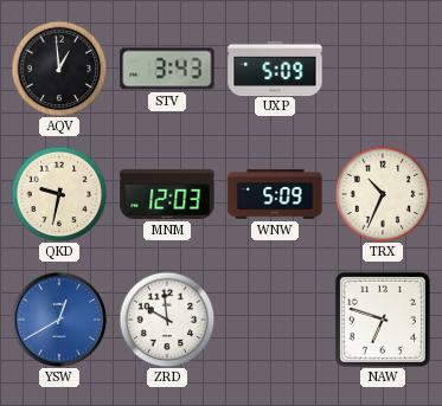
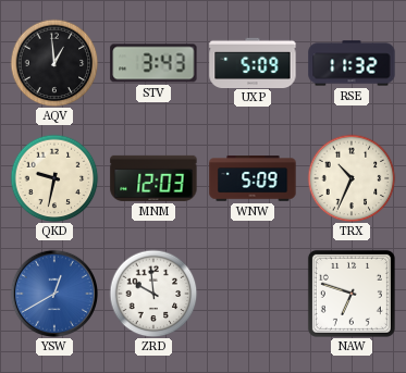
RSE: none -> 11:32 (352, 63)
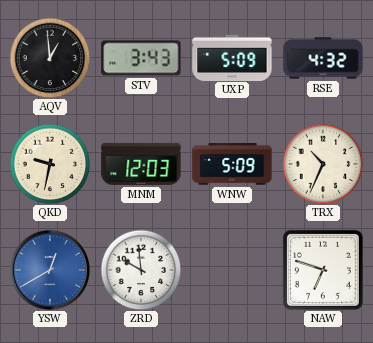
RSE: 11:32 -> 4:32 (323, 58)
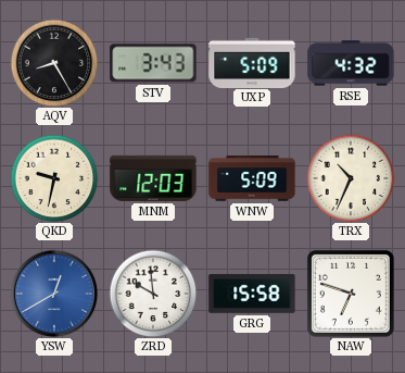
AQV: 12:59 -> 8:25 (54, 63)
GRG: none -> 15:58 (252, 294)
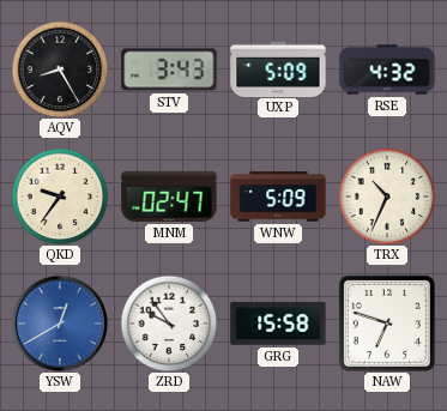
QKD: 9:32 -> 9:36 (60, 197)
MNM: 12:03 -> 02:47 (169, 197)
ZRD: 9:59 -> 9:54 (169, 324)
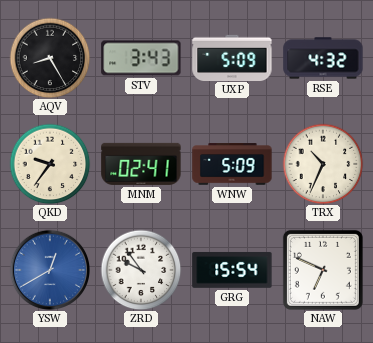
MNM: 02:47 -> 02:41 (141, 164)
GRG: 15:58 -> 15:54 (232, 270)
NAW: 6:48 -> 6:49 (323, 270)
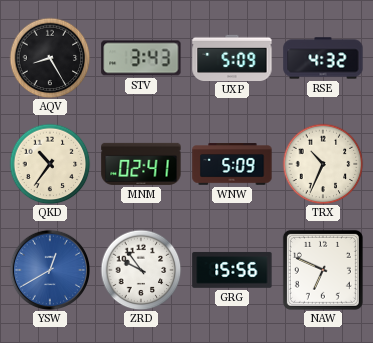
QKD: 9:36 -> 10:36 (50, 164)
GRG: 15:54 -> 15:56 (232, 270)
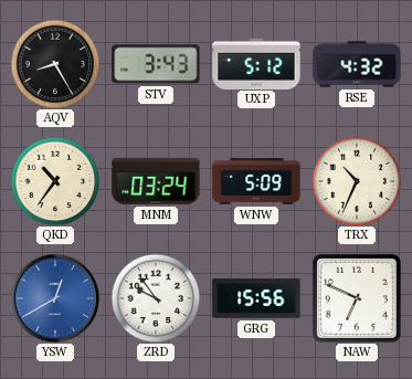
UXP: 5:09 -> 5:12 (256, 63)
MNM: 02:41 -> 03:24 (156, 181)
